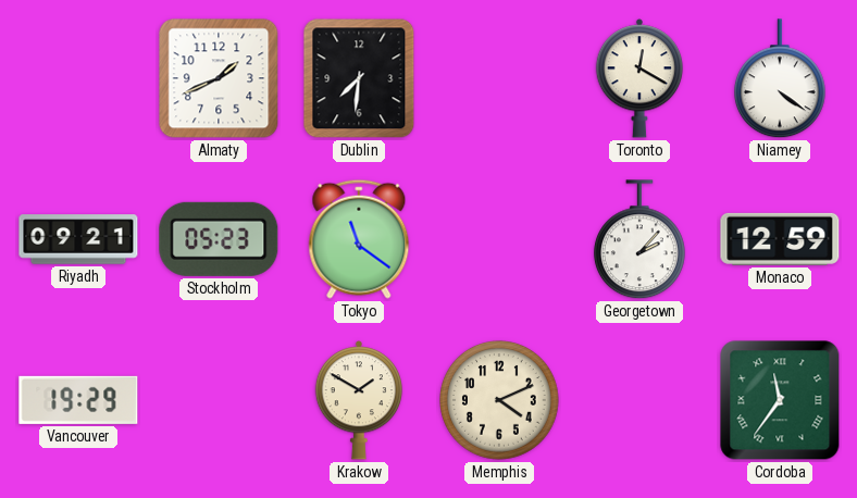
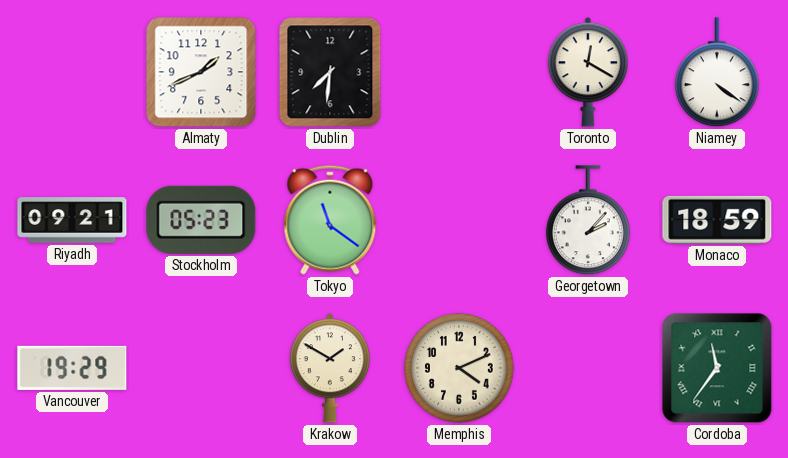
Monaco: 12:59 -> 18:59 (717, 220)
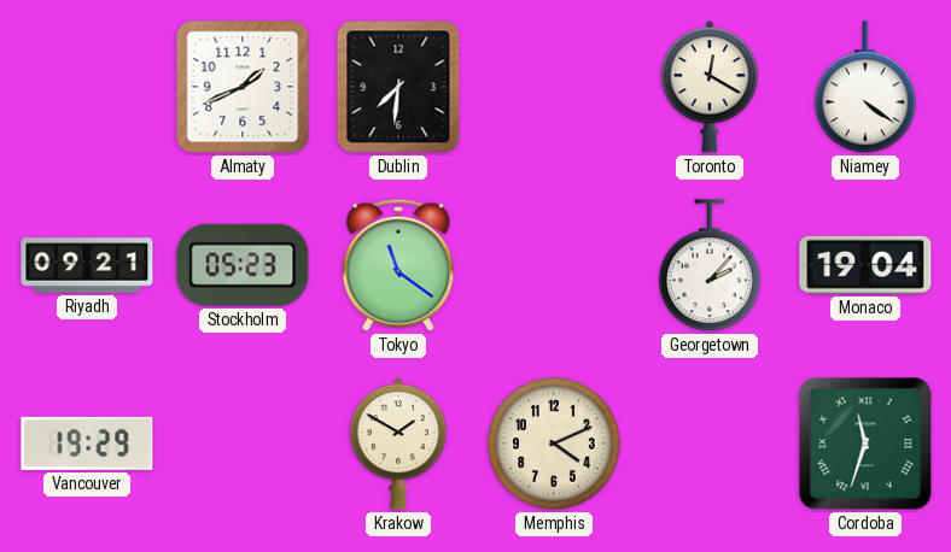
Monaco: 18:59 -> 19:04 (865, 265)
Cordoba: 11:36 -> 11:33 (865, 444)
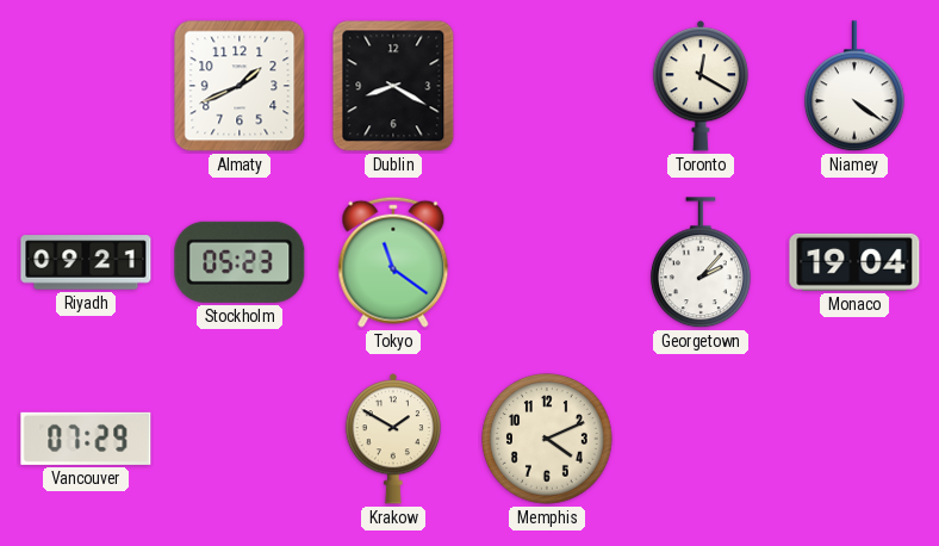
Dublin: 7:31 -> 8:20 (393, 86)
Vancouver: 19:29 -> 07:29 (86, 439)
Cordoba: 11:33 -> none (865, 444)
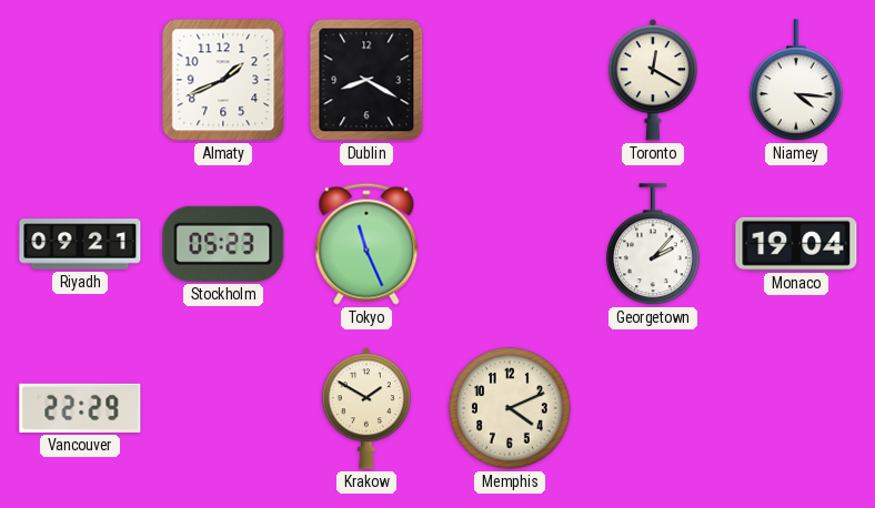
Niamey: 4:21 -> 4:16 (796, 81)
Tokyo: 11:21 -> 11:26 (366, 244)
Vancouver: 07:29 -> 22:29 (80, 408)
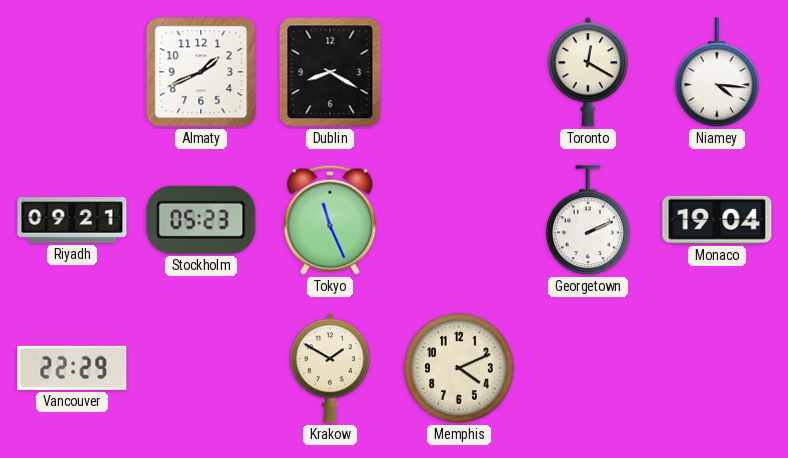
Georgetown: 2:07 -> 2:11 (588, 221)
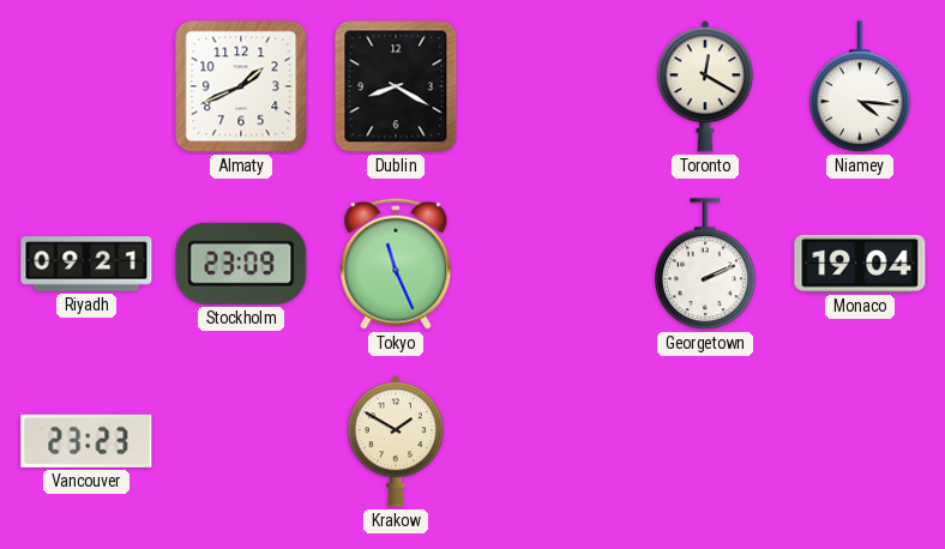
Stockholm: 05:23 -> 23:09 (241, 264)
Vancouver: 22:29 -> 23:23 (86, 441)
Memphis: 4:11 -> none (460, 369)
